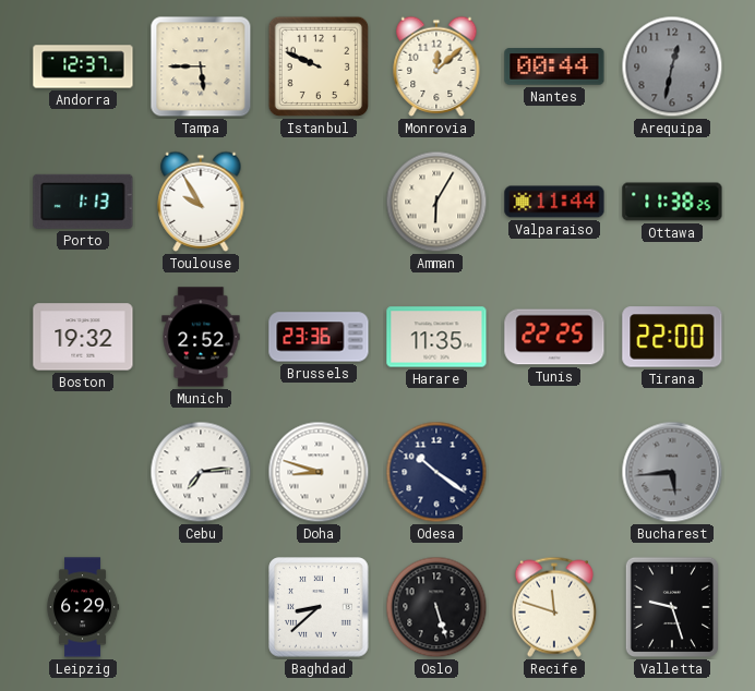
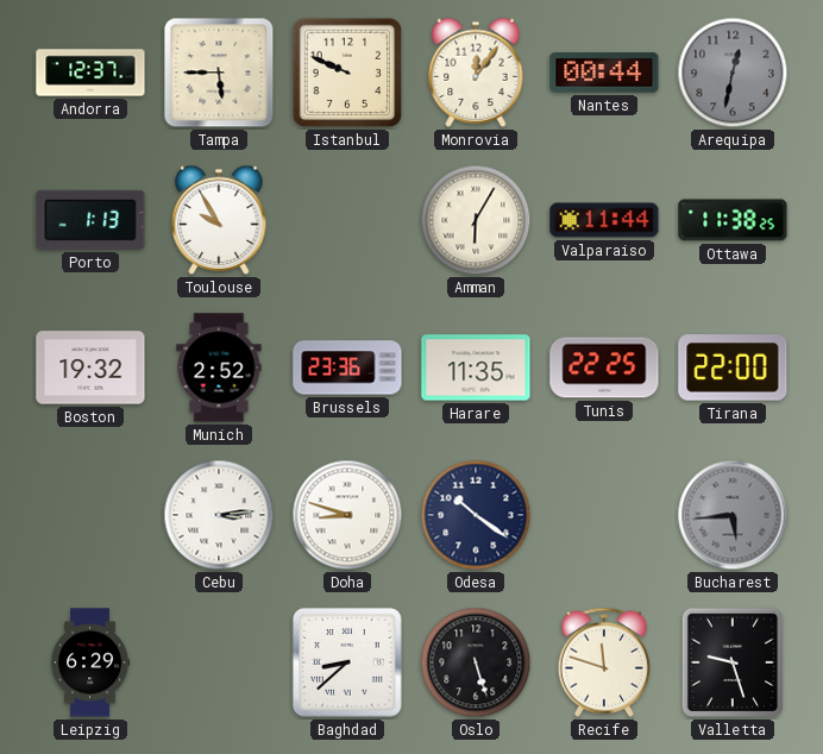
Monrovia: 12:08 -> 12:06 (476, 73)
Cebu: 7:14 -> 3:14 (219, 515)
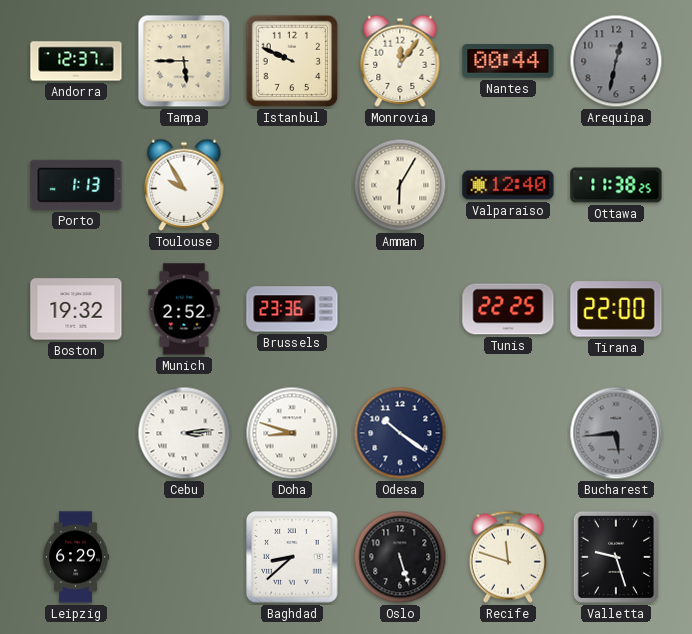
Valparaiso: 11:44 -> 12:40 (508, 185)
Harare: 11:35 -> none (476, 367)
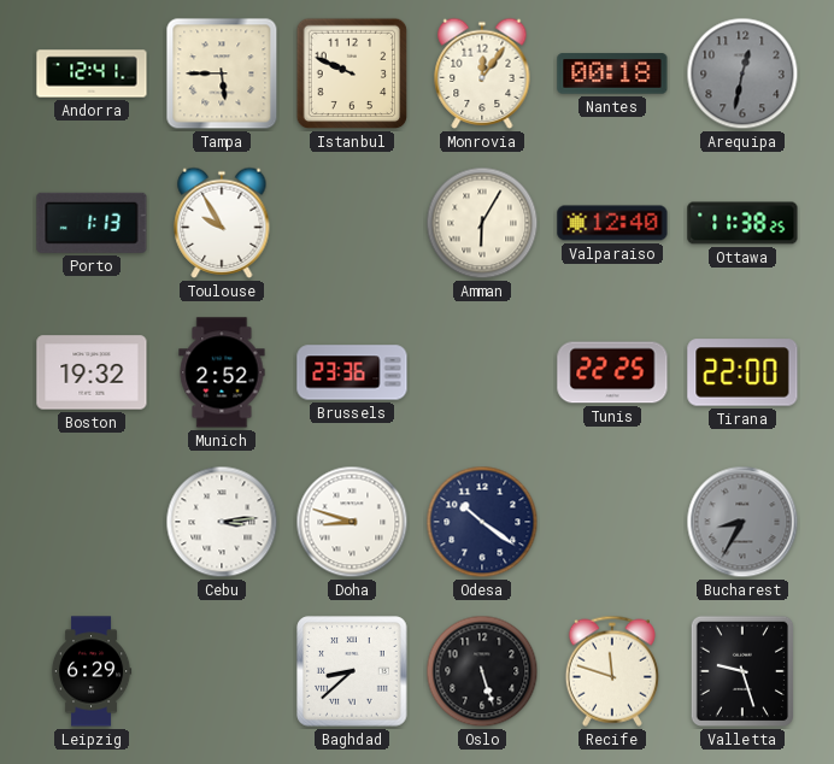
Andorra: 12:37 -> 12:41 (92, 74)
Nantes: 00:44 -> 00:18 (612, 74)
Bucharest: 5:44 -> 8:35 (742, 522)
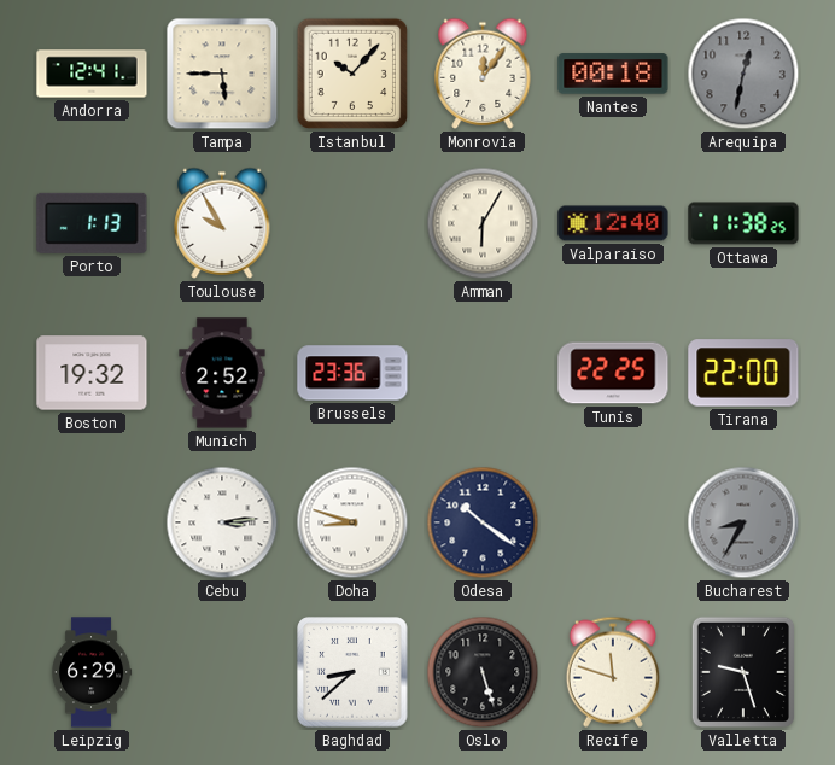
Istanbul: 9:49 -> 10:07 (352, 74)
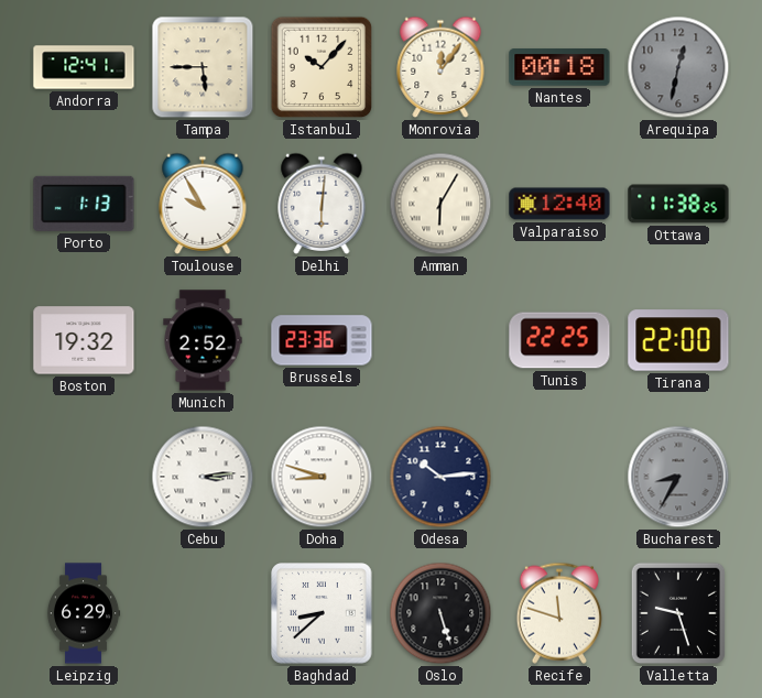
Delhi: none -> 6:01 (322, 204)
Odesa: 10:21 -> 10:14 (440, 477)
